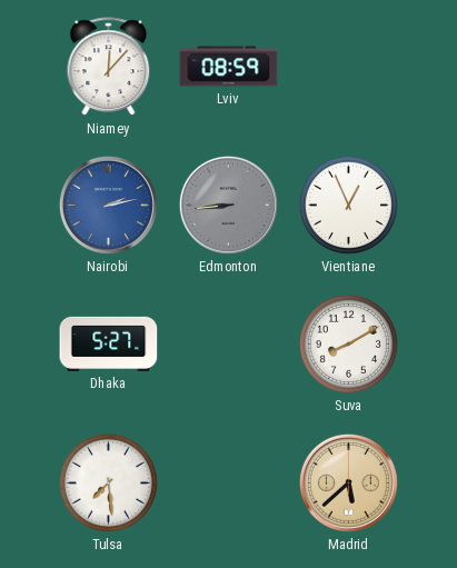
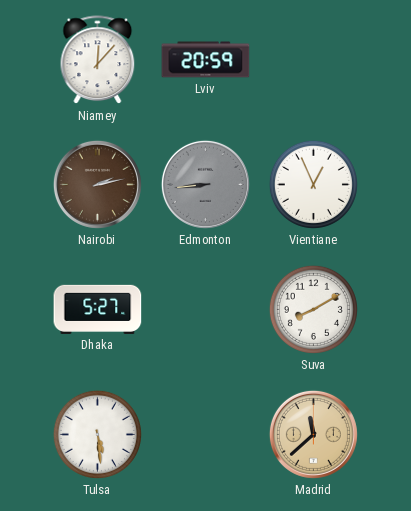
Lviv: 08:59 -> 20:59 (206, 60)
Nairobi dial: blue -> brown (97, 184)
Tulsa: 7:29 -> 5:29 (97, 434)
Madrid: 5:38 -> 11:38 (313, 434)
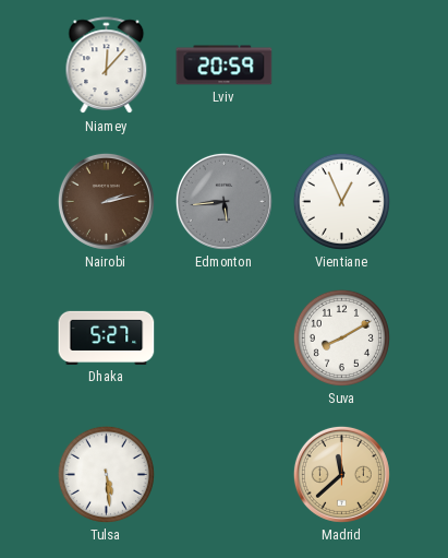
Edmonton: 8:44 -> 5:44 (223, 201)
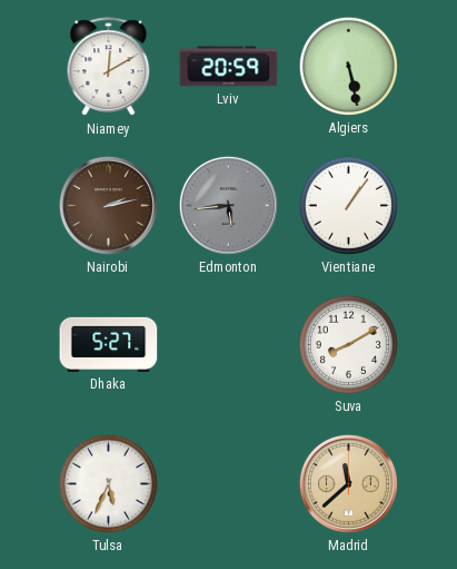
Niamey: 12:07 -> 12:10 (109, 67)
Algiers: none -> 5:28 (348, 66)
Vientiane: 12:56 -> 1:06 (348, 205)
Tulsa: 5:29 -> 5:34 (108, 483)
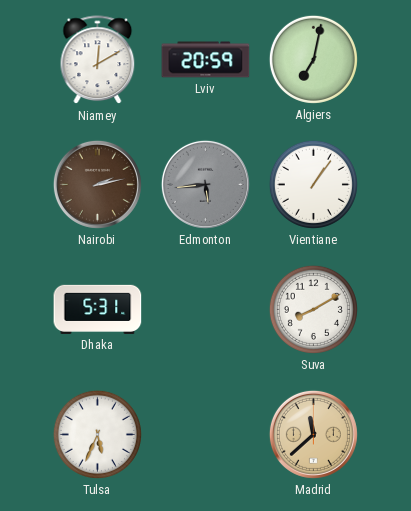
Algiers: 5:28 -> 7:02 (313, 59)
Dhaka: 5:27 -> 5:31 (98, 309)
